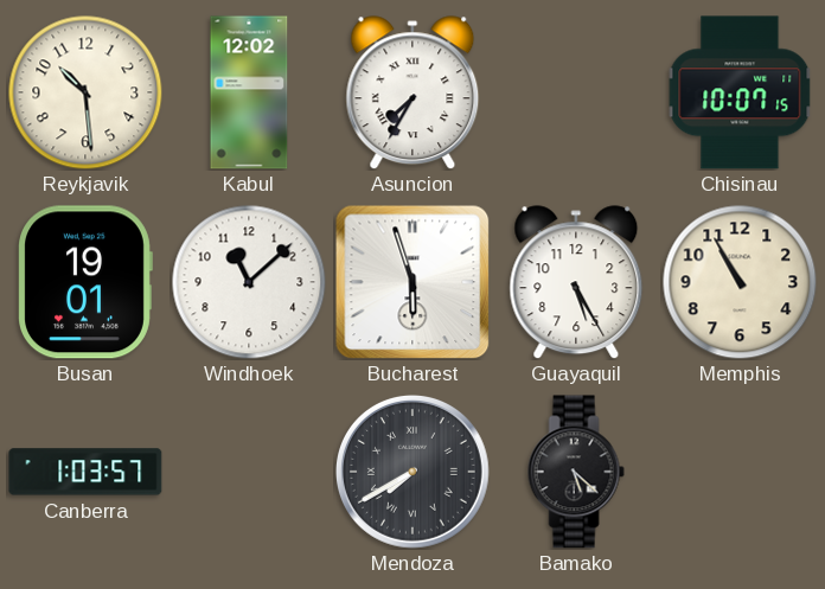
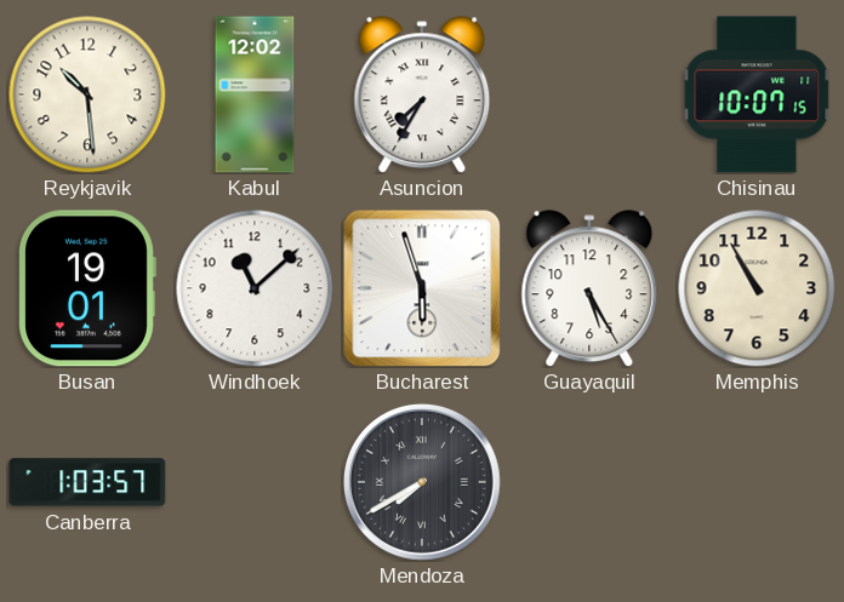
Bamako: 5:22 -> none (576, 472)
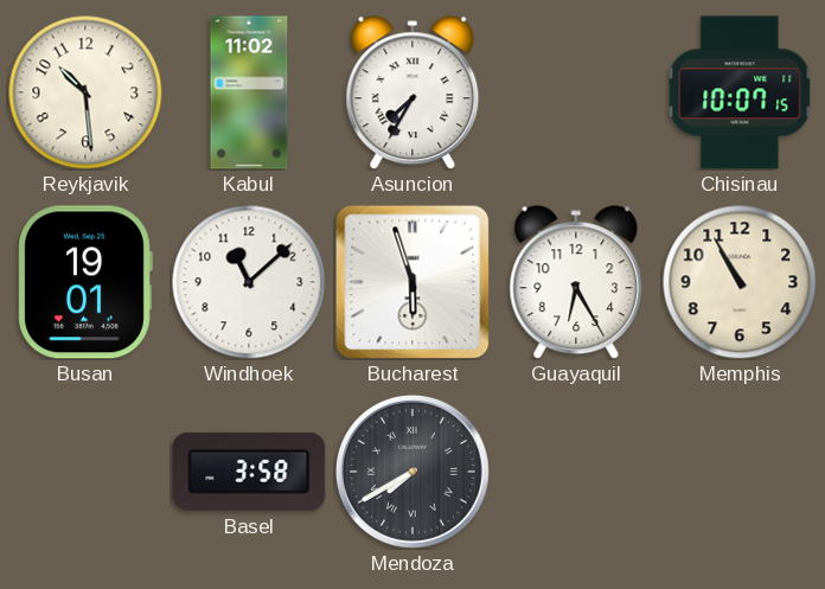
Kabul: 12:02 -> 11:02 (249, 92)
Guayaquil: 5:25 -> 6:25 (576, 282)
Canberra: 1:03 -> none (87, 482)
Basel: none -> 3:58 (249, 472)
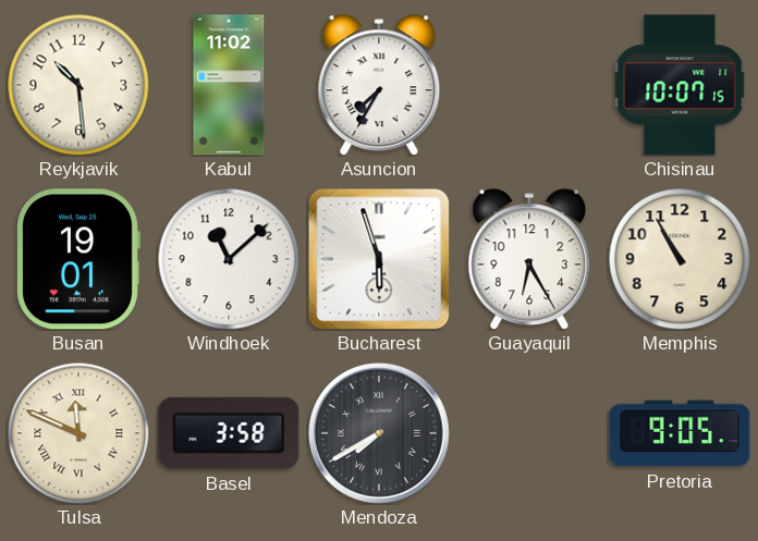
Tulsa: none -> 11:49 (78, 433)
Pretoria: none -> 9:05 (680, 433)
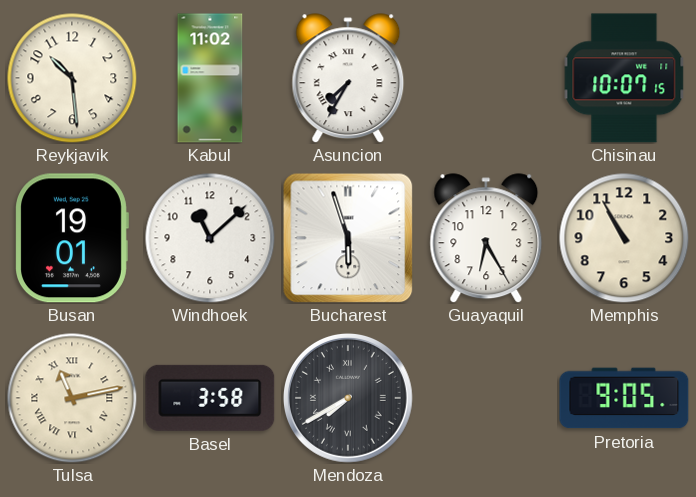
Tulsa: 11:49 -> 11:13 (72, 398)
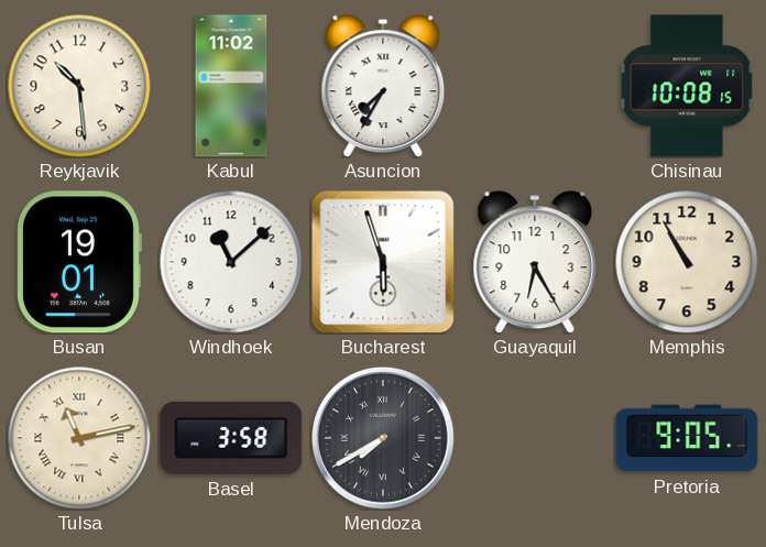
Chisinau: 10:07 -> 10:08 (687, 86)
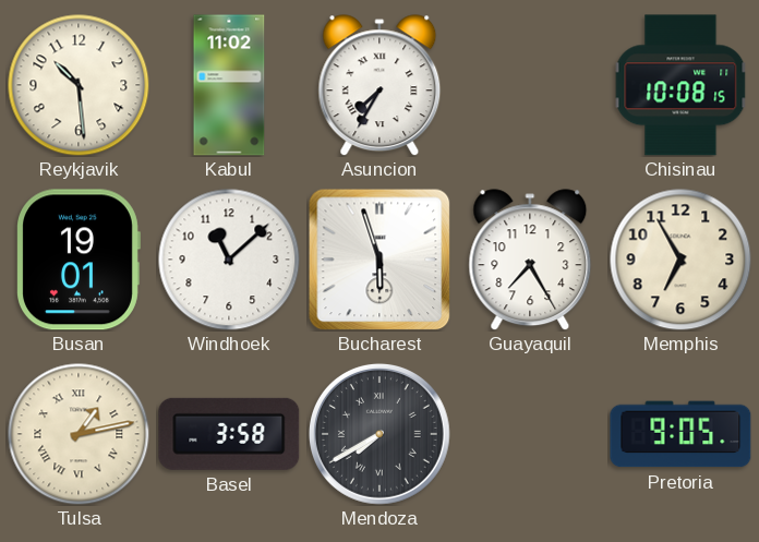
Guayaquil: 6:25 -> 7:25 (530, 260)
Memphis: 10:55 -> 6:55 (680, 260)
Tulsa: 11:13 -> 1:13 (79, 434)
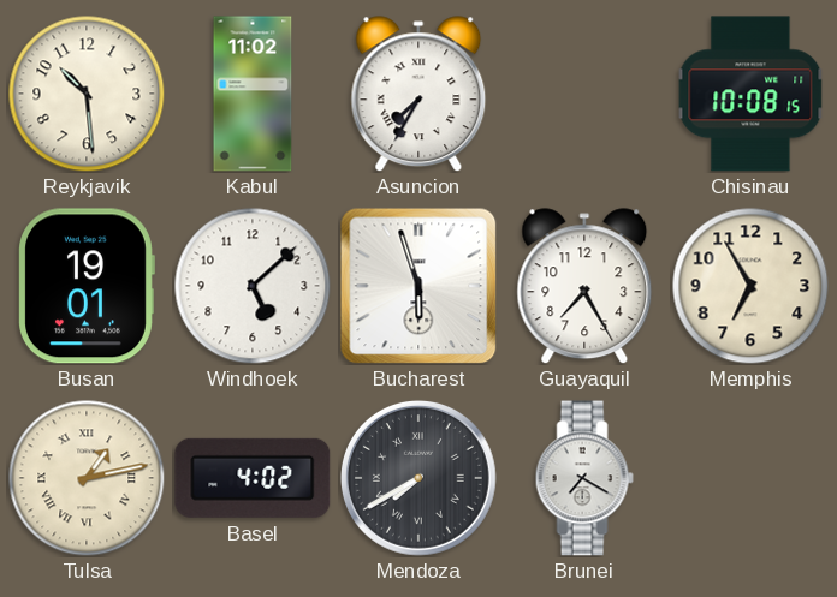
Windhoek: 11:08 -> 5:08 (253, 286)
Basel: 3:58 -> 4:02 (253, 478)
Brunei: none -> 7:20 (584, 478)
Pretoria: 9:05 -> none (680, 434)
